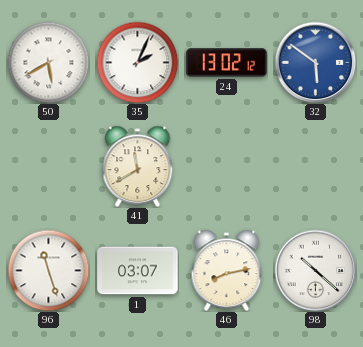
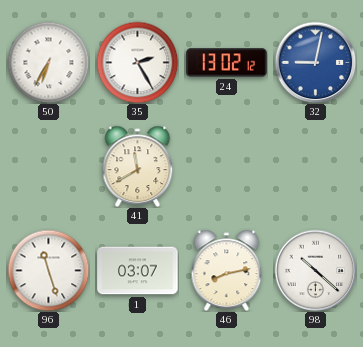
50: 5:40 -> 6:35 (48, 62)
35: 2:04 -> 2:25 (137, 62)
32: 5:51 -> 9:02 (315, 62)
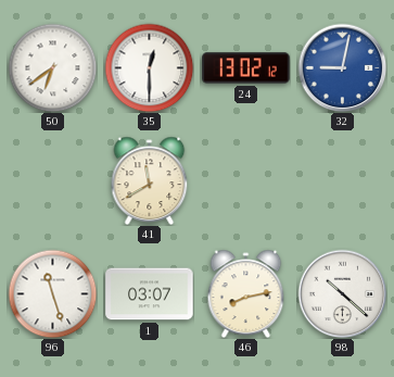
50: 6:35 -> 6:39 (52, 67)
35: 2:25 -> 12:30 (149, 67)
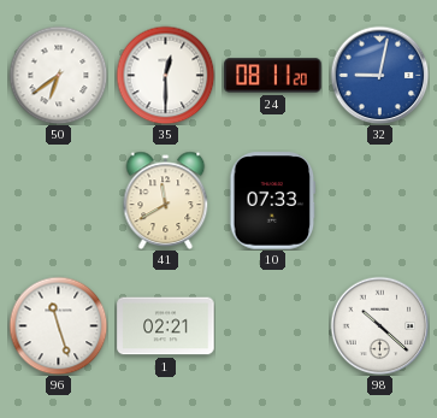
24: 13:02 -> 08:11 (273, 76)
10: none -> 07:33 (273, 201)
1: 03:07 -> 02:21 (166, 326)
46: 8:13 -> none (246, 293)
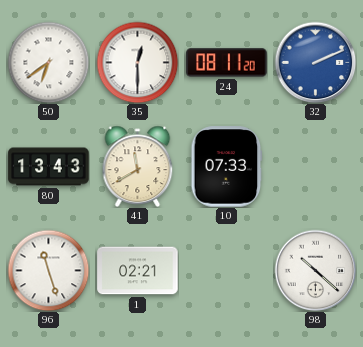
32: 9:02 -> 2:11 (315, 62)
80: none -> 13:43 (49, 167)
